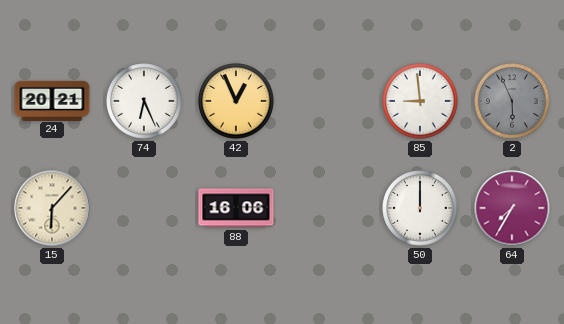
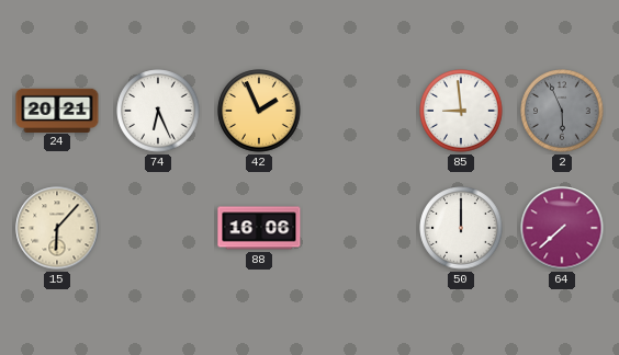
42: 12:56 -> 1:56 (259, 111)
64: 7:35 -> 7:38 (562, 228)
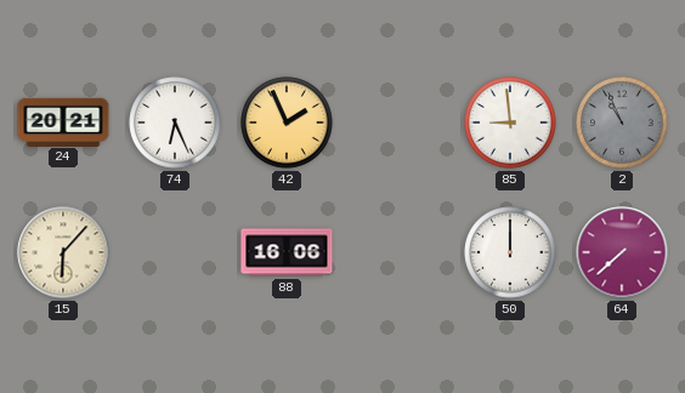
2: 5:56 -> 10:56 (622, 123)
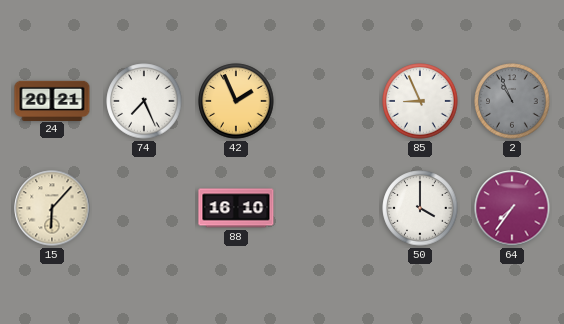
74: 6:26 -> 7:26 (144, 101)
85: 8:59 -> 8:56 (420, 101)
88: 16:06 -> 16:10 (236, 208)
50: 12:00 -> 4:00 (420, 208)
64: 7:38 -> 7:36 (512, 208)
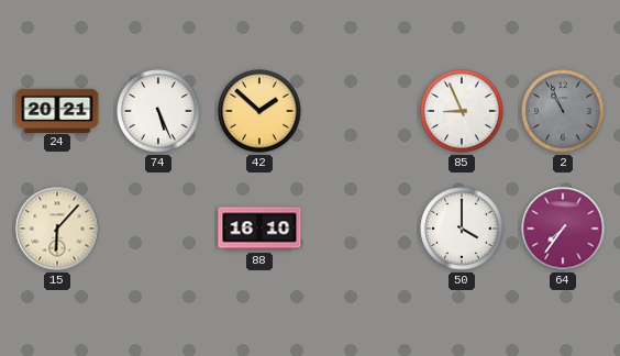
74: 7:26 -> 5:26 (158, 111)
42: 1:56 -> 1:52 (259, 111)
